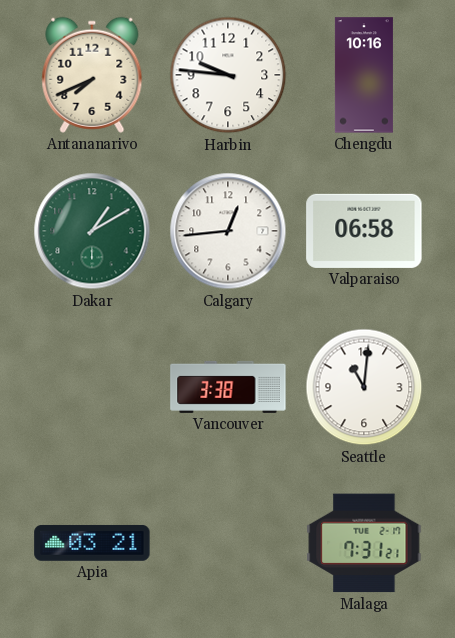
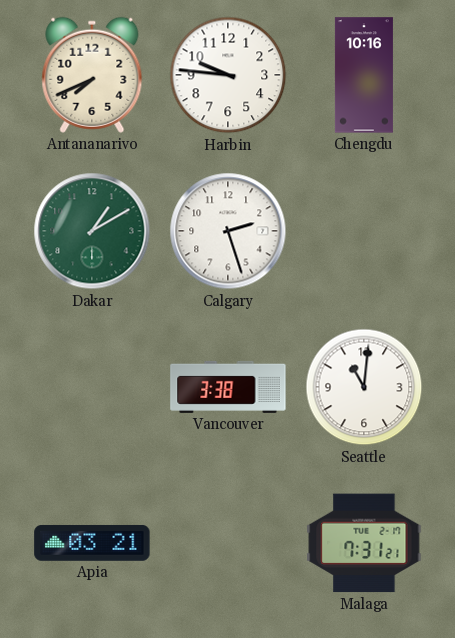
Calgary: 12:44 -> 2:27 (228, 231)
Valparaiso: 06:58 -> none (364, 231)
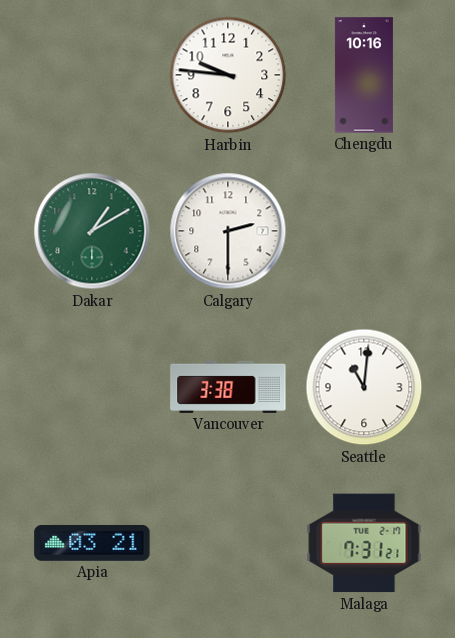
Antananarivo: 7:41 -> none (92, 75)
Calgary: 2:27 -> 2:30 (228, 231)
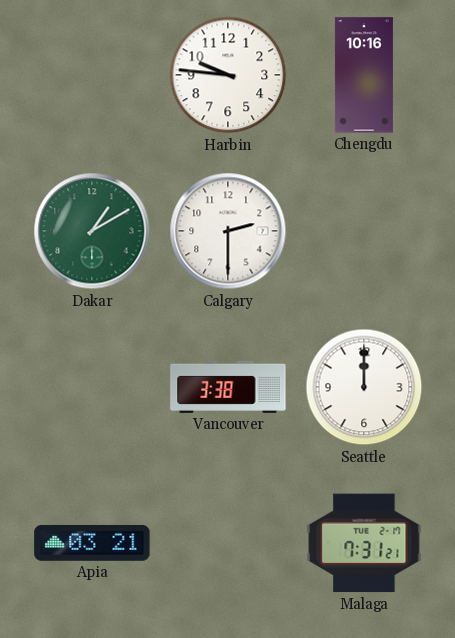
Seattle: 11:01 -> 12:00 (364, 387)
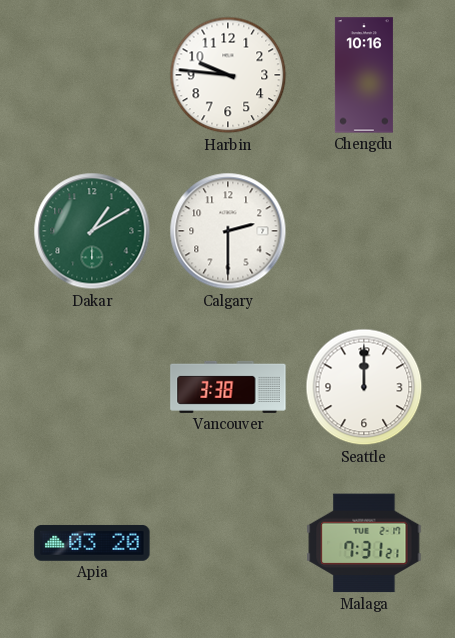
Apia: 03:21 -> 03:20 (92, 543)
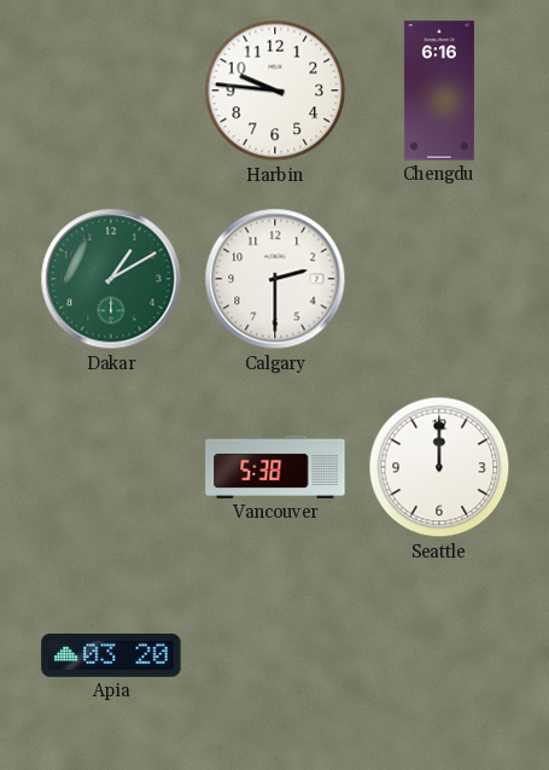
Chengdu: 10:16 -> 6:16 (439, 91)
Vancouver: 3:38 -> 5:38 (275, 467)
Malaga: 7:31 -> none (364, 543)
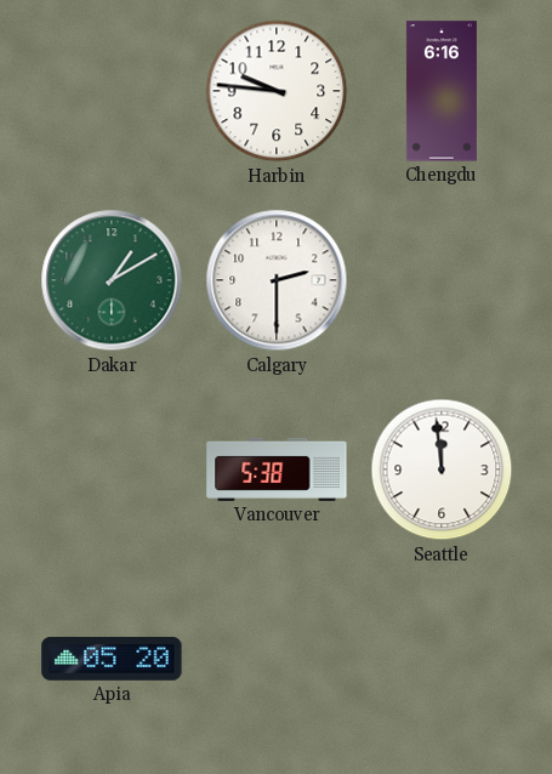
Seattle: 12:00 -> 11:59 (442, 469)
Apia: 03:20 -> 05:20 (112, 659)
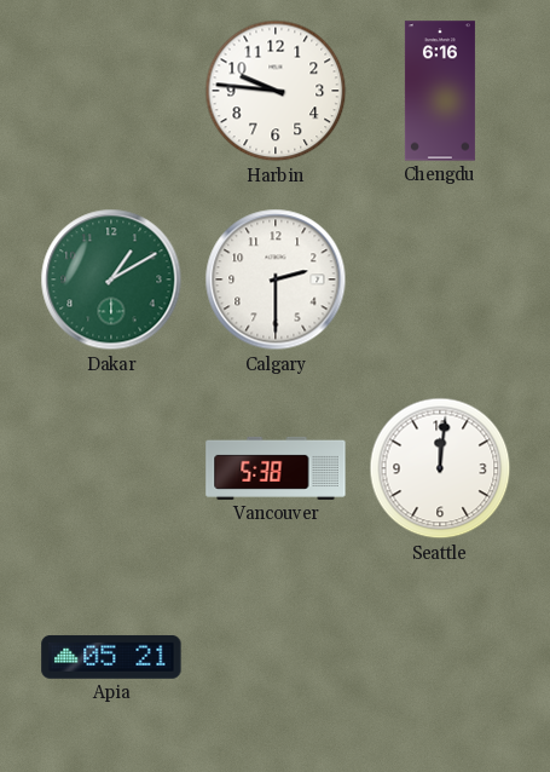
Seattle: 11:59 -> 12:01 (440, 468)
Apia: 05:20 -> 05:21 (111, 657)
